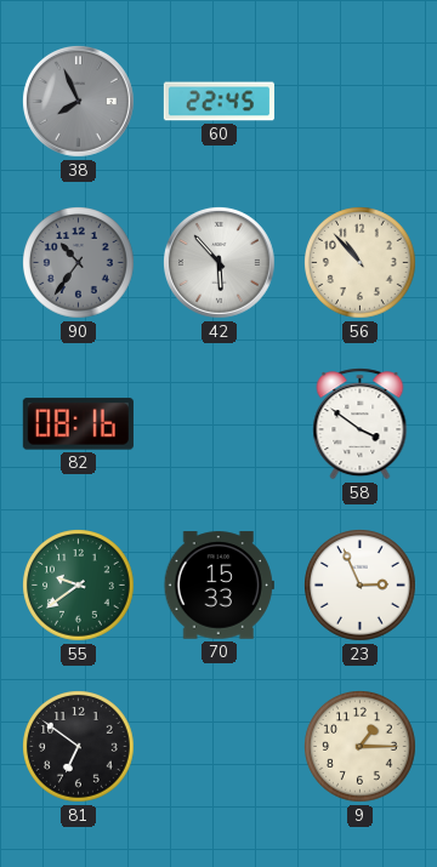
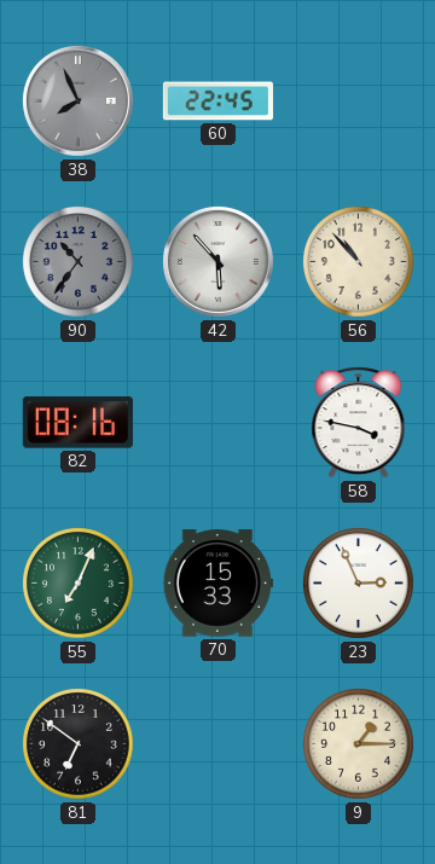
58: 3:51 -> 3:47 (359, 423)
55: 9:39 -> 7:04 (79, 584)
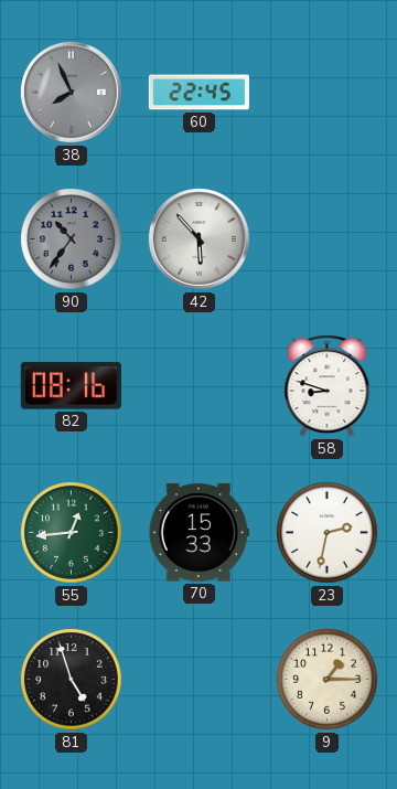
56: 10:53 -> none (359, 262)
58: 3:47 -> 8:48 (328, 386)
55: 7:04 -> 12:44 (72, 533)
23: 2:56 -> 2:32 (328, 533)
81: 6:51 -> 4:57 (72, 680)
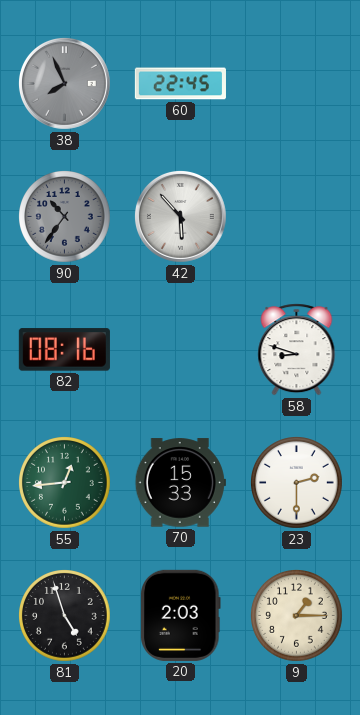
23: 2:32 -> 2:30 (297, 483)
20: none -> 2:03 (181, 615)
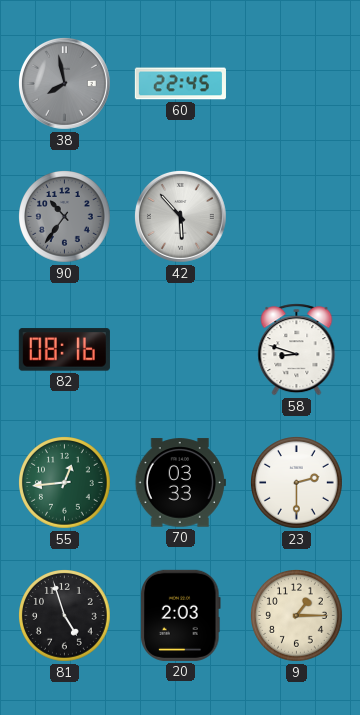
38: 7:56 -> 7:58 (65, 84)
70: 15:33 -> 03:33 (180, 483)
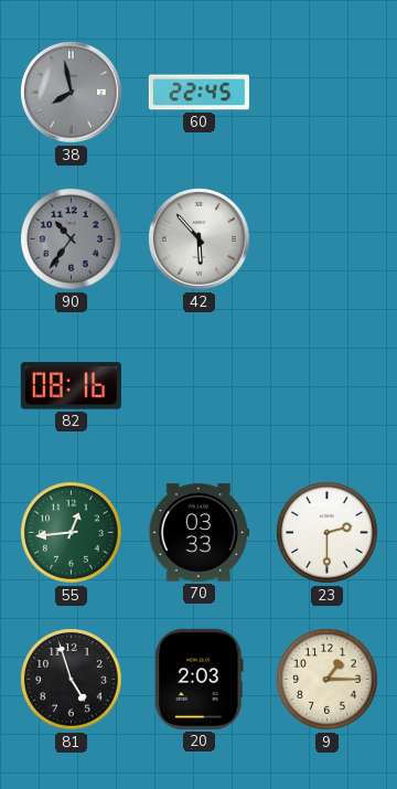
58: 8:48 -> none (297, 350)
